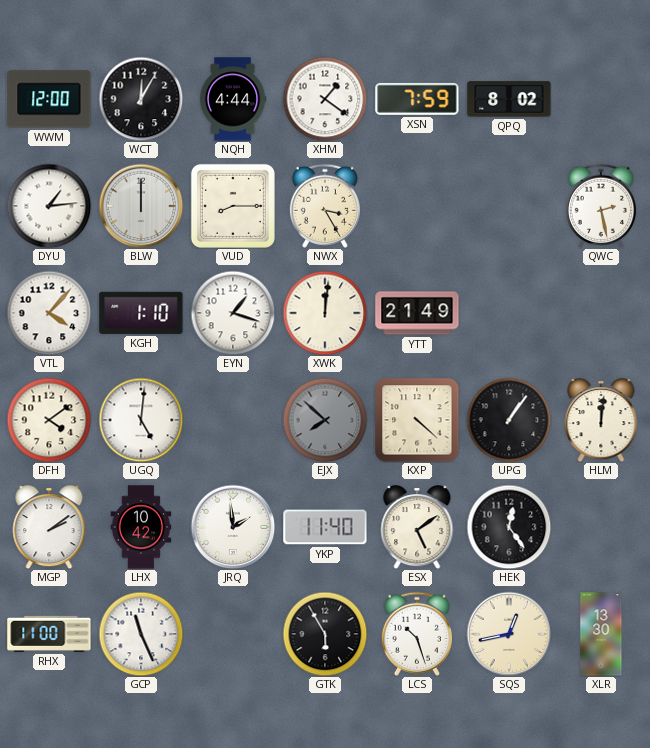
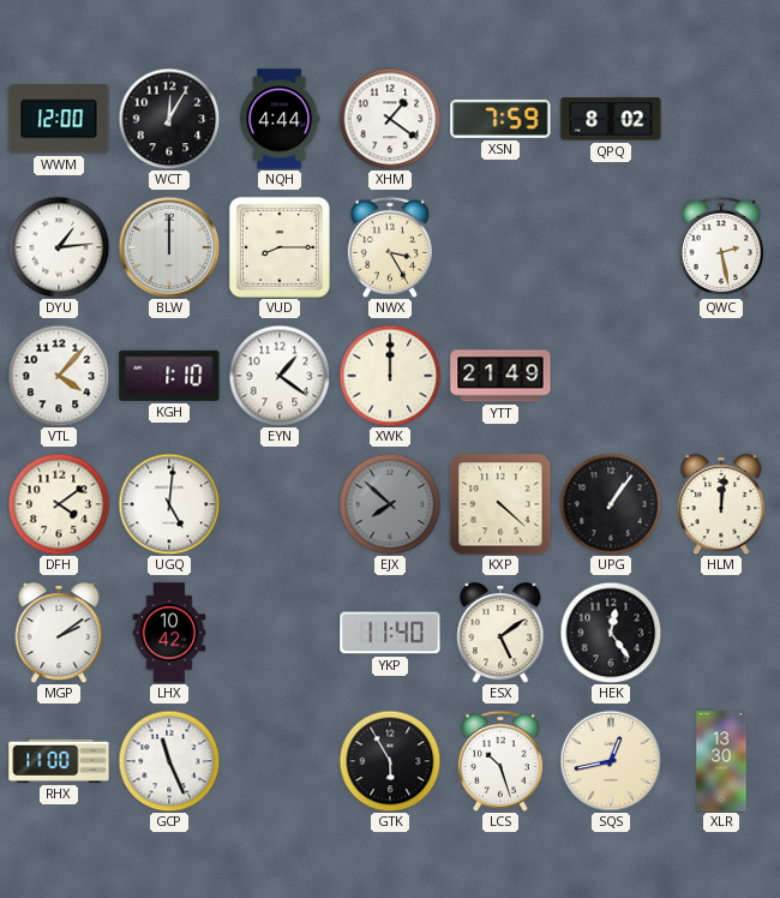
EYN: 1:18 -> 1:21 (280, 376)
XWK: 12:01 -> 12:00 (390, 376)
JRQ: 1:59 -> none (233, 527)
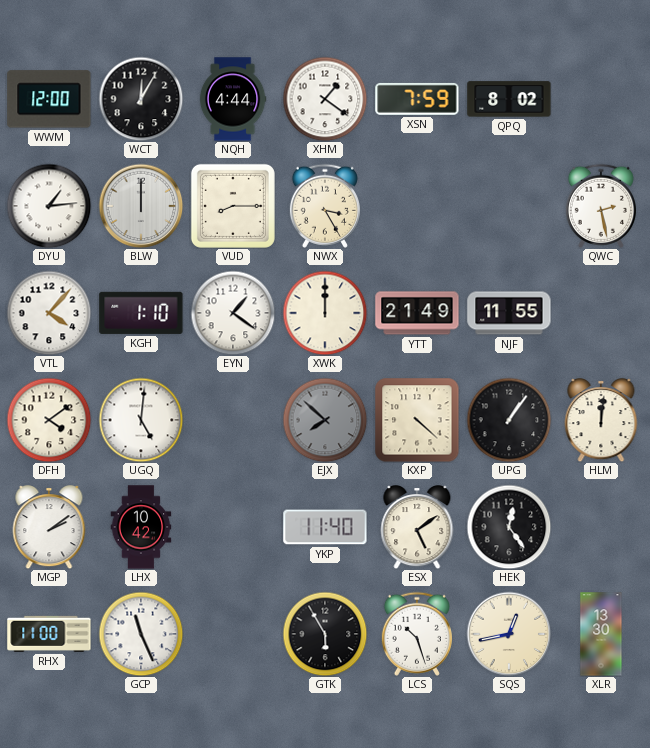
NJF: none -> 11:55 (509, 313)
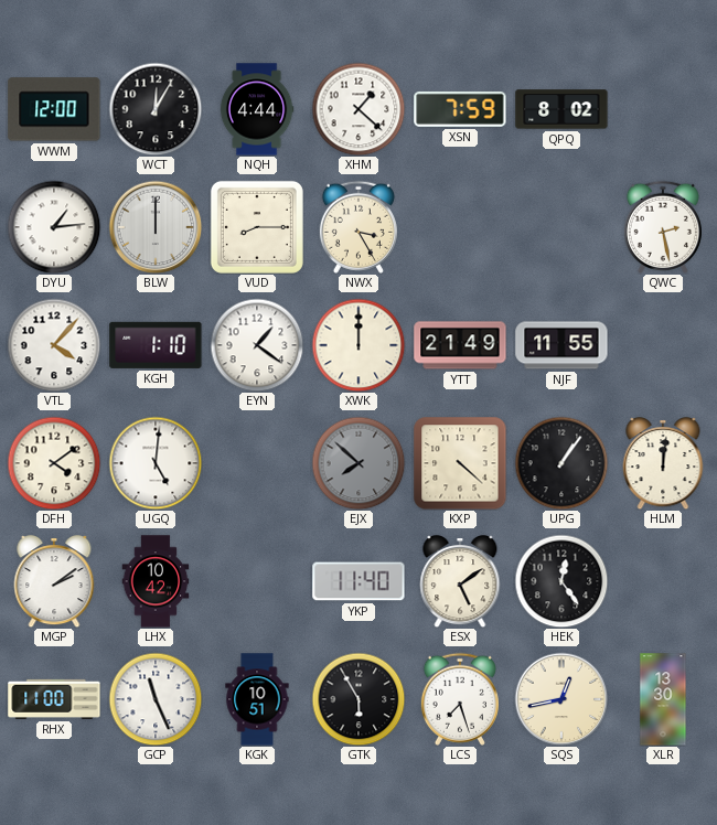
XHM: 1:21 -> 1:22 (358, 109)
KGK: none -> 10:51 (257, 699)
LCS: 10:27 -> 7:27 (460, 699)
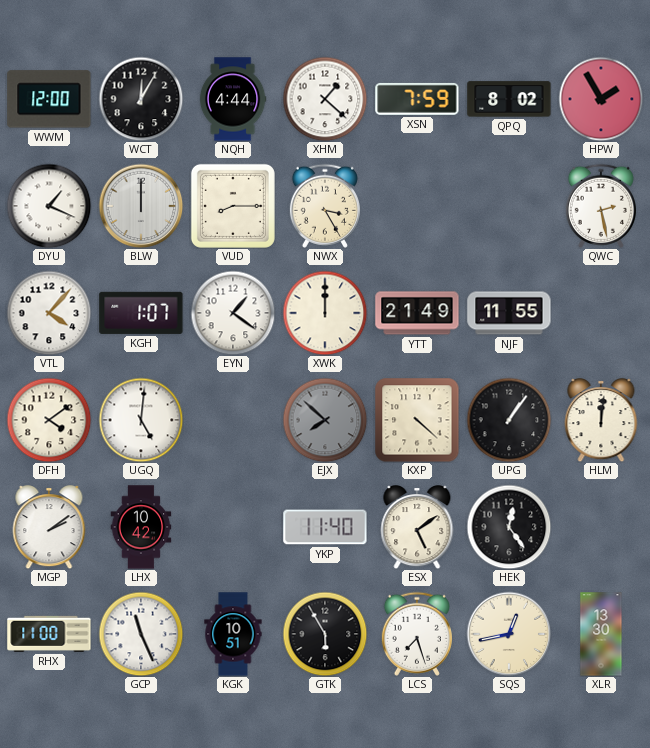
HPW: none -> 1:55 (601, 99)
DYU: 1:14 -> 1:19 (49, 206)
KGH: 1:10 -> 1:07 (141, 313)
